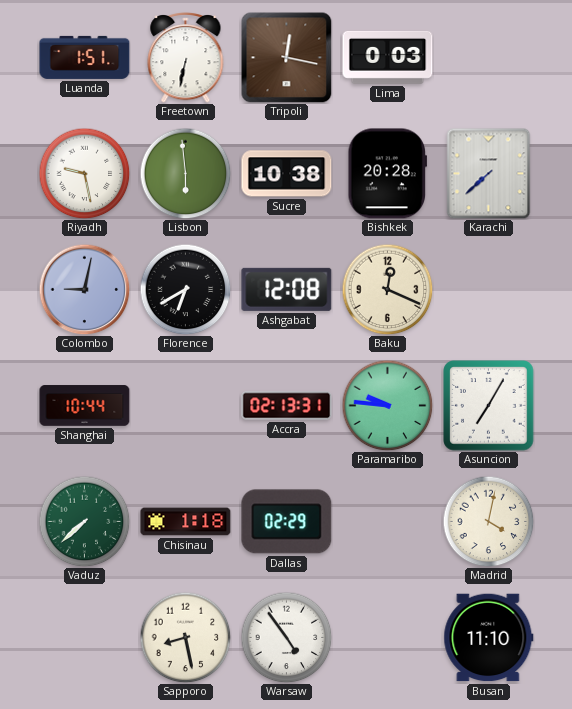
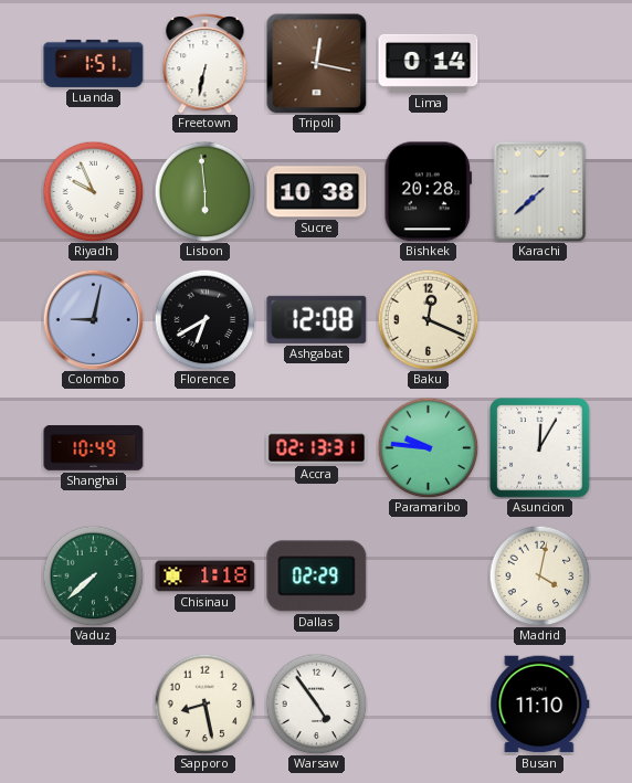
Lima: 0:03 -> 0:14 (429, 63)
Riyadh: 9:28 -> 9:56 (93, 191)
Shanghai: 10:44 -> 10:49 (94, 448)
Asuncion: 7:05 -> 12:05 (540, 448)
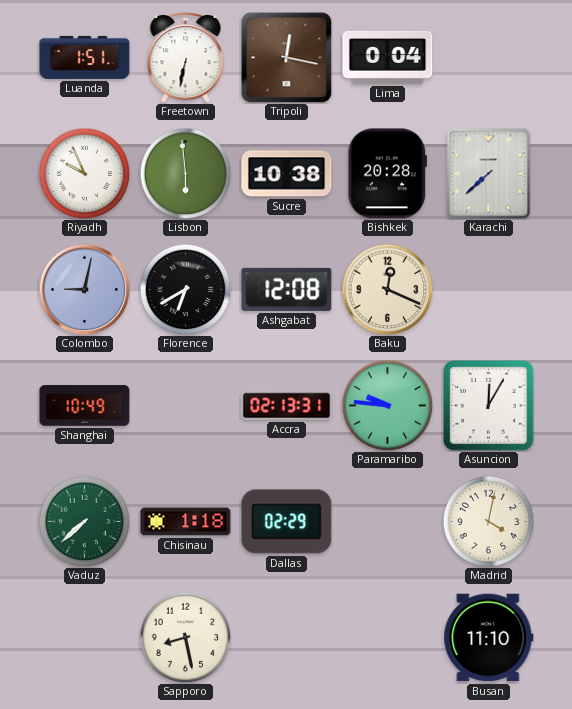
Lima: 0:14 -> 0:04 (388, 57)
Warsaw: 4:54 -> none (316, 703)
